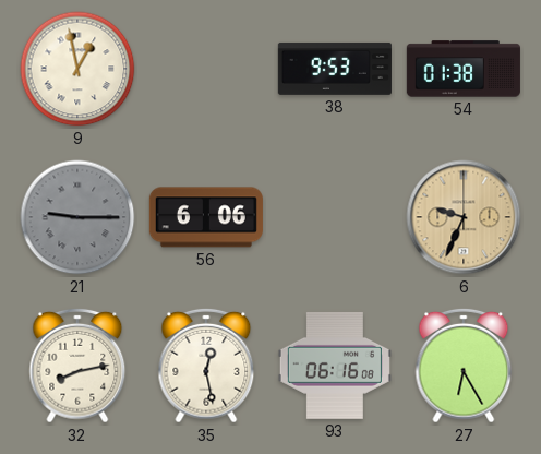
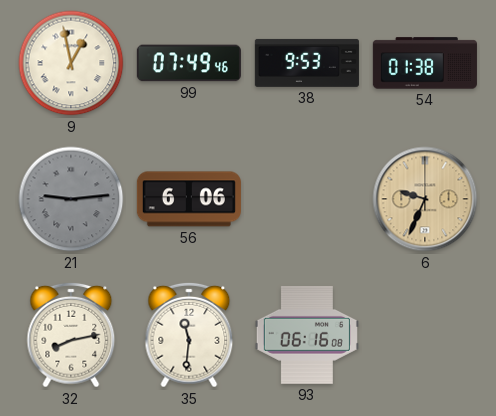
99: none -> 07:49 (189, 63)
21: 9:15 -> 9:14 (71, 199)
35: 12:28 -> 11:31 (189, 335)
27: 6:25 -> none (464, 366)
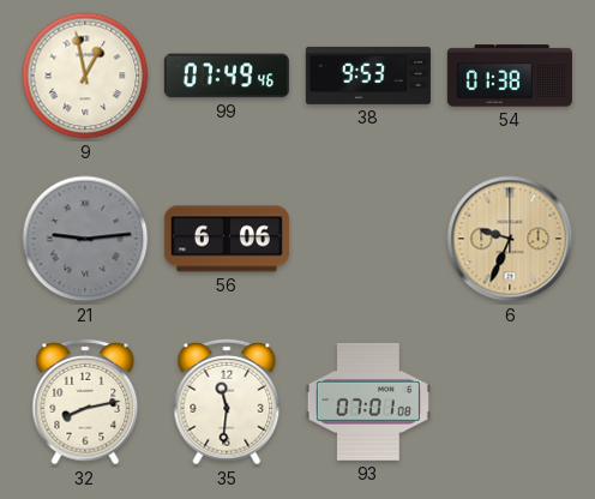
93: 06:16 -> 07:01 (368, 402)
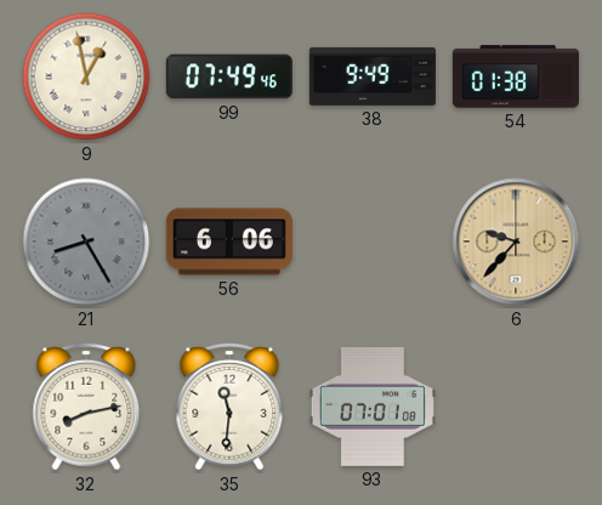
38: 9:53 -> 9:49 (373, 76)
21: 9:14 -> 8:25 (86, 242)
6: 9:34 -> 9:37 (516, 242)
